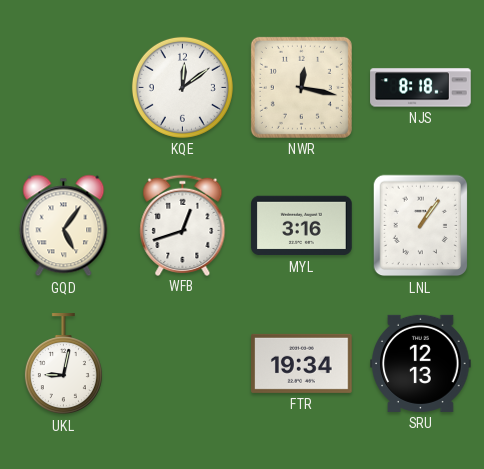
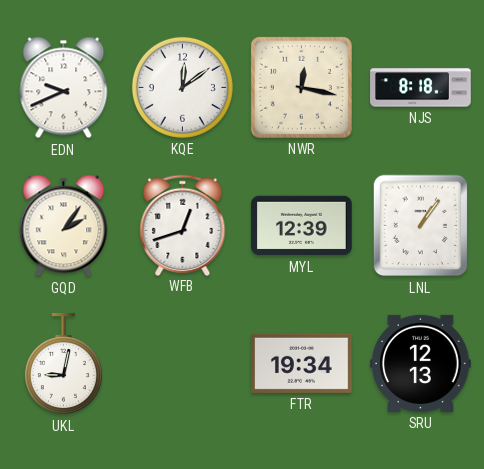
EDN: none -> 9:41 (64, 88)
GQD: 5:06 -> 2:06 (64, 226)
MYL: 3:16 -> 12:39 (302, 226)
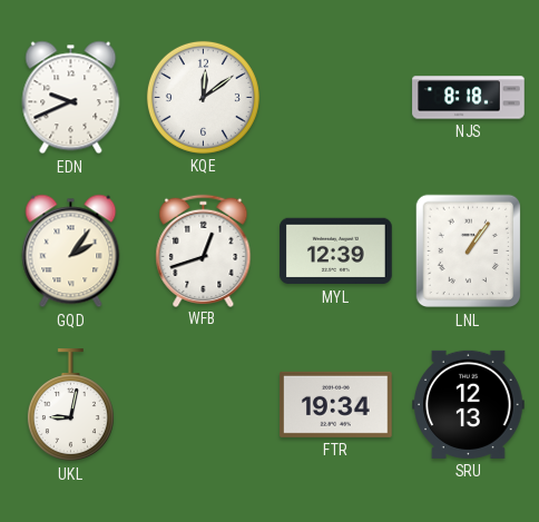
NWR: 12:17 -> none (301, 87)
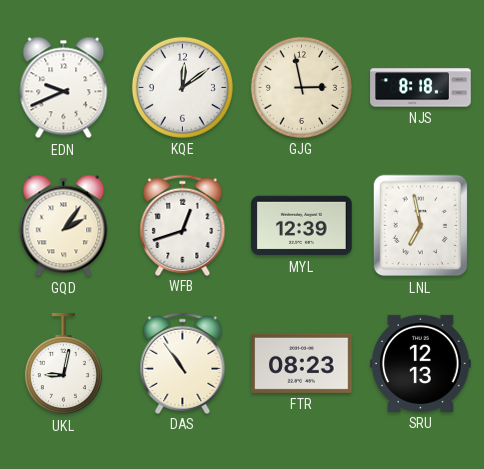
GJG: none -> 2:58 (301, 87)
LNL: 1:06 -> 6:58 (421, 226)
DAS: none -> 10:54 (183, 363)
FTR: 19:34 -> 08:23 (302, 363)
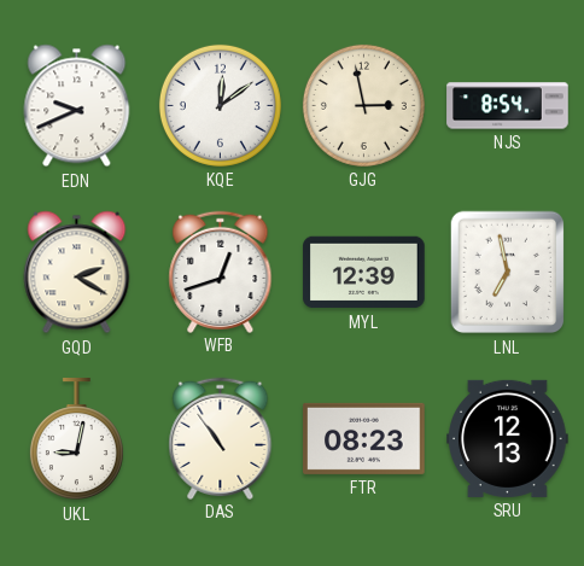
NJS: 8:18 -> 8:54 (508, 106)
GQD: 2:06 -> 2:20 (77, 273)
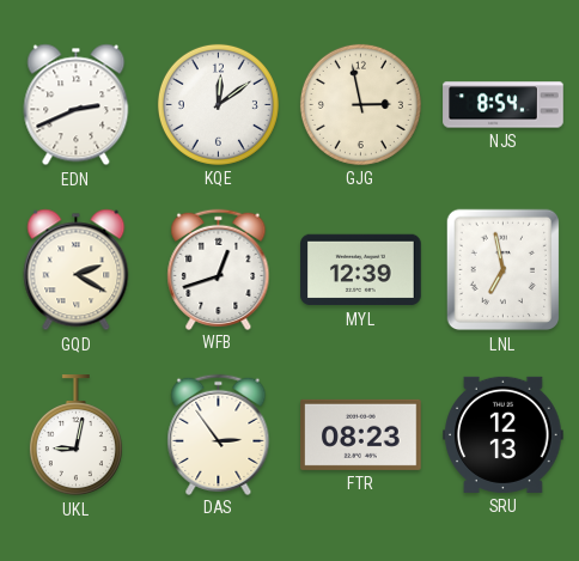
EDN: 9:41 -> 2:41 (77, 105)
DAS: 10:54 -> 2:54 (219, 434)
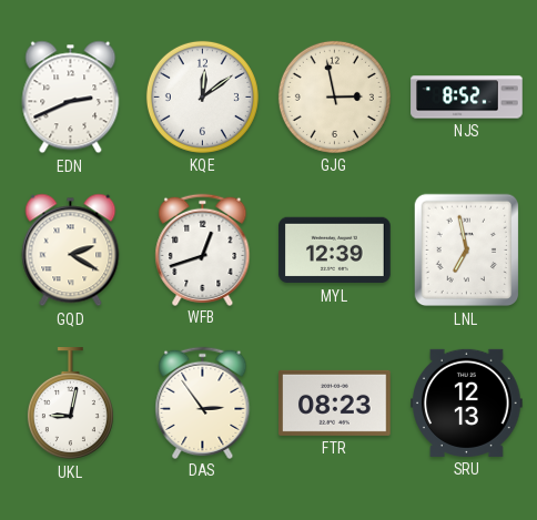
NJS: 8:54 -> 8:52 (467, 98)
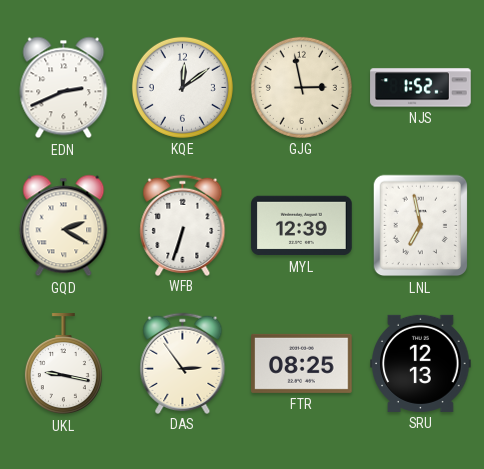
NJS: 8:52 -> 1:52 (421, 88)
WFB: 12:42 -> 6:33 (183, 225)
UKL: 9:02 -> 9:17 (63, 364)
FTR: 08:23 -> 08:25 (302, 363)
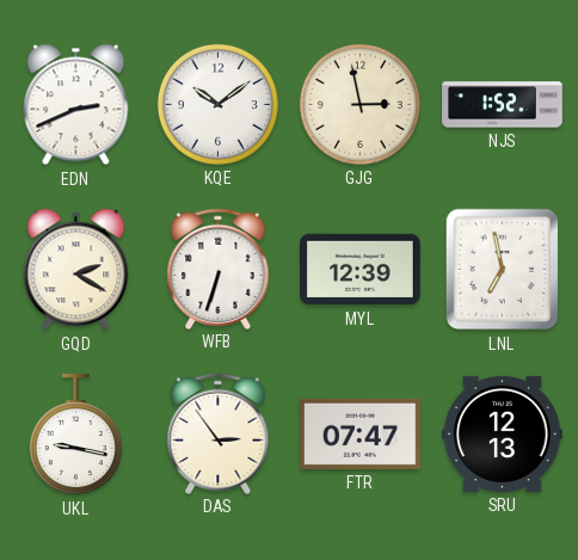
KQE: 12:09 -> 10:09 (217, 104)
FTR: 08:25 -> 07:47 (361, 433)
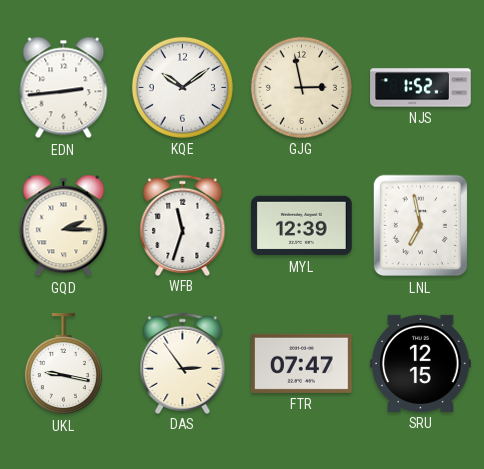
EDN: 2:41 -> 2:44 (64, 88)
GQD: 2:20 -> 2:15 (64, 226)
WFB: 6:33 -> 11:33 (183, 225)
SRU: 12:13 -> 12:15 (421, 363)
